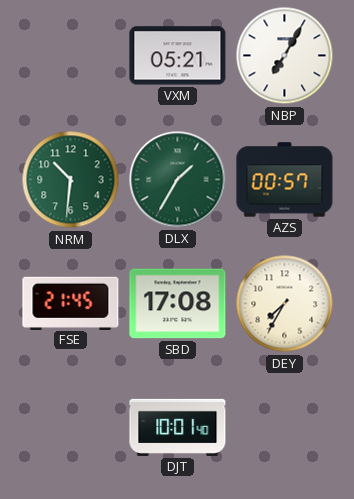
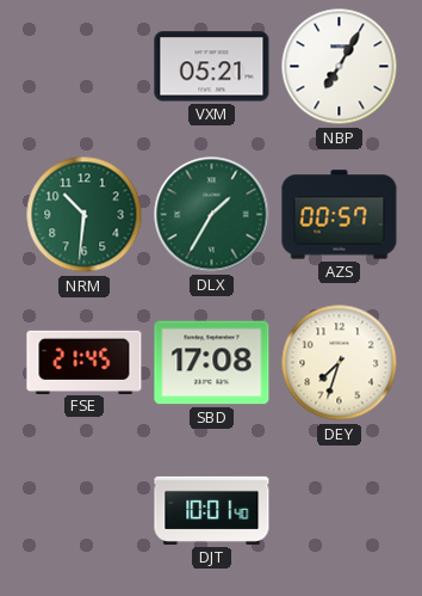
DEY: 7:35 -> 7:33 (340, 363)
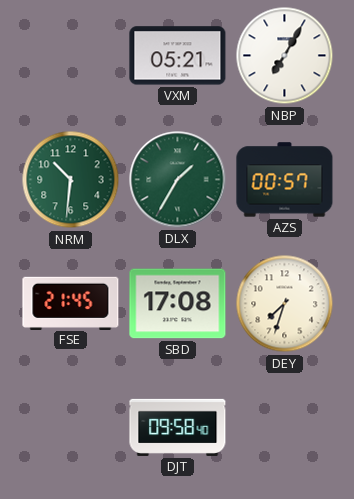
DJT: 10:01 -> 09:58 (178, 427)
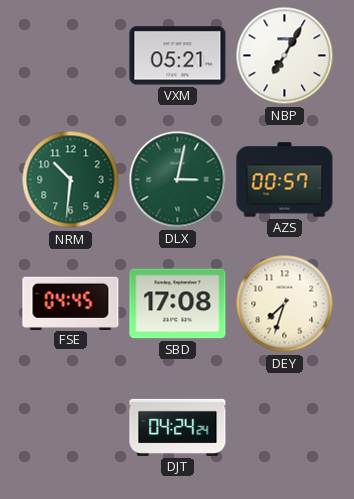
DLX: 1:35 -> 3:02 (178, 180)
FSE: 21:45 -> 04:45 (71, 303)
DJT: 09:58 -> 04:24 (178, 427)
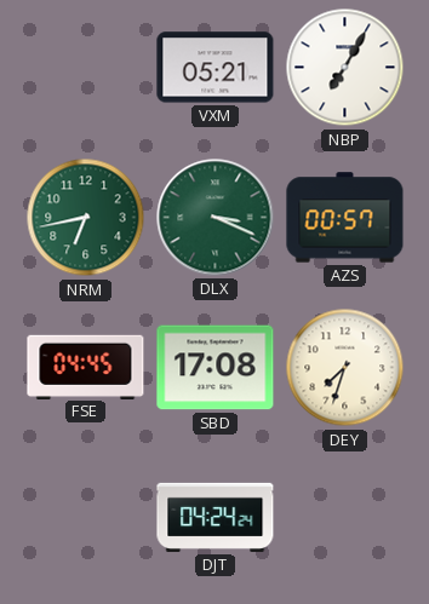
NRM: 10:31 -> 6:43 (86, 218)
DLX: 3:02 -> 3:19 (216, 218)
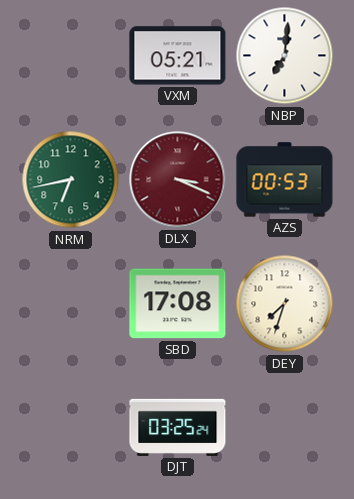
NBP: 7:05 -> 7:01 (285, 56)
DLX dial: green -> burgundy (178, 180)
AZS: 00:57 -> 00:53 (285, 180)
FSE: 04:45 -> none (86, 367)
DJT: 04:24 -> 03:25 (178, 427)
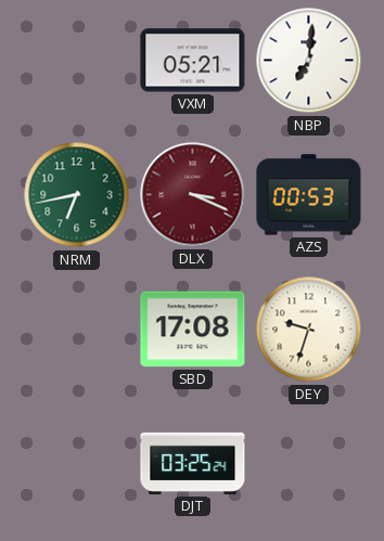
DEY: 7:33 -> 9:33 (309, 330)
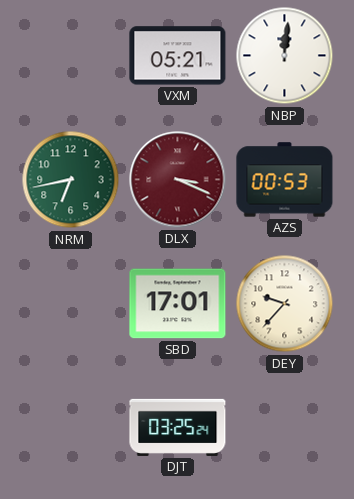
NBP: 7:01 -> 12:01 (285, 56)
SBD: 17:08 -> 17:01 (178, 304)
DEY: 9:33 -> 9:37 (285, 304)
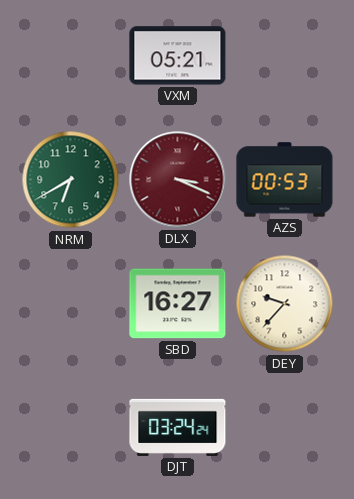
NBP: 12:01 -> none (285, 56)
NRM: 6:43 -> 6:40 (71, 180)
SBD: 17:01 -> 16:27 (178, 304)
DJT: 03:25 -> 03:24 (178, 427)
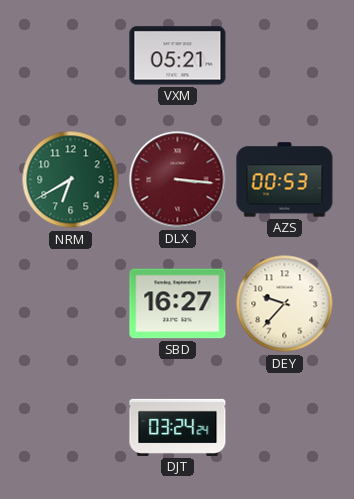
DLX: 3:19 -> 3:16 (178, 180)
